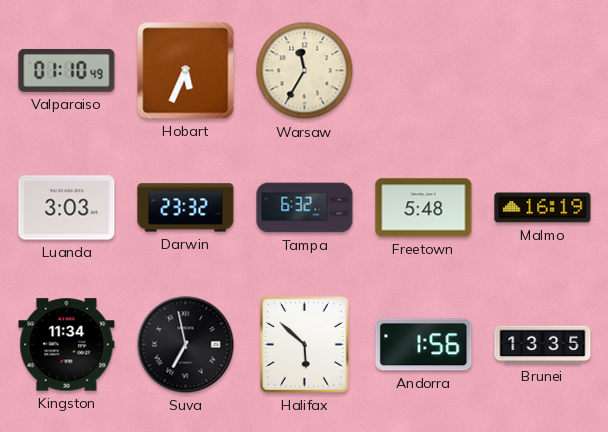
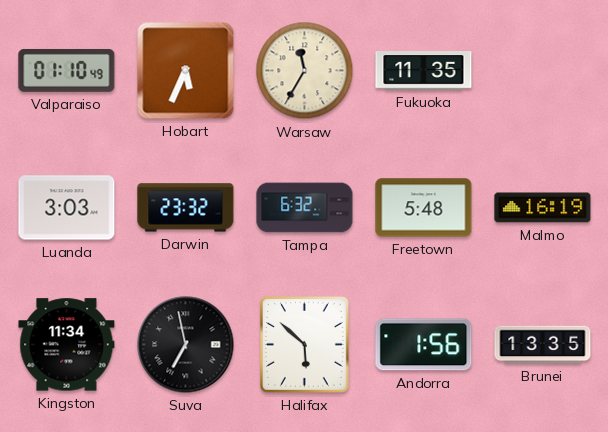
Fukuoka: none -> 11:35 (424, 71)
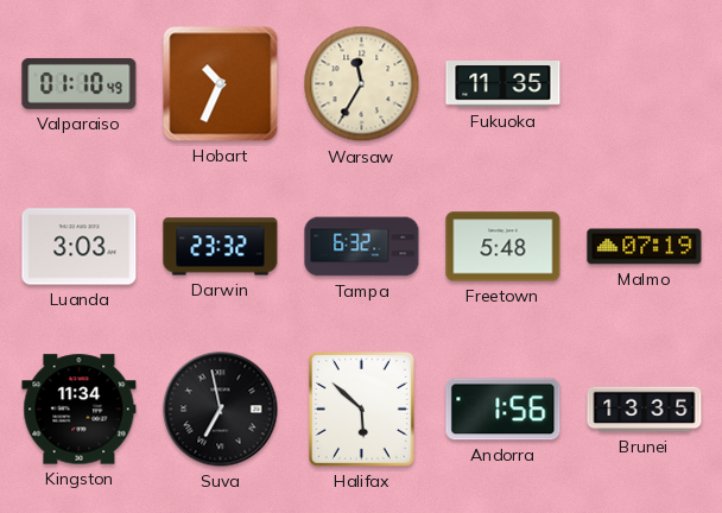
Hobart: 5:34 -> 10:34 (221, 84)
Malmo: 16:19 -> 07:19 (645, 247)
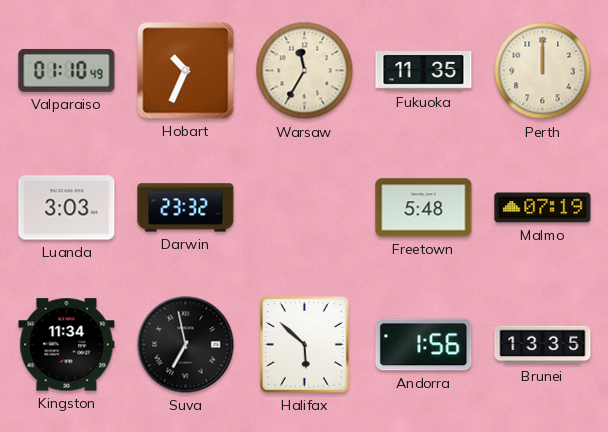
Perth: none -> 12:00 (543, 71)
Tampa: 6:32 -> none (362, 247)
